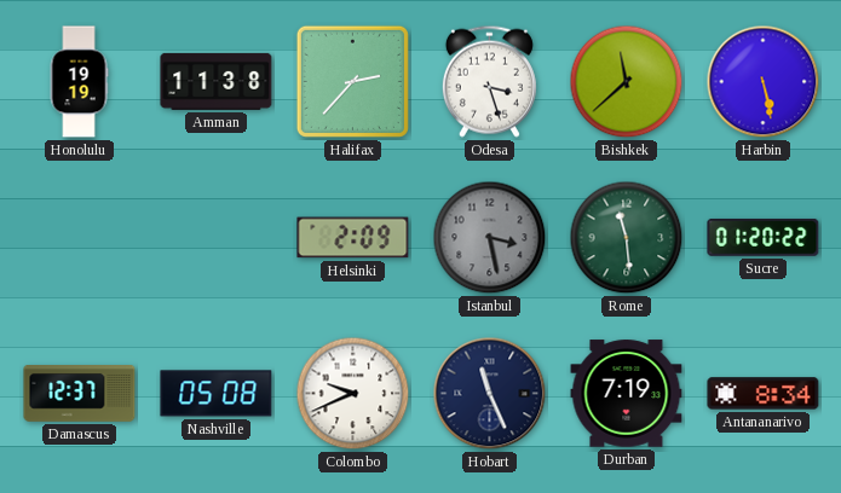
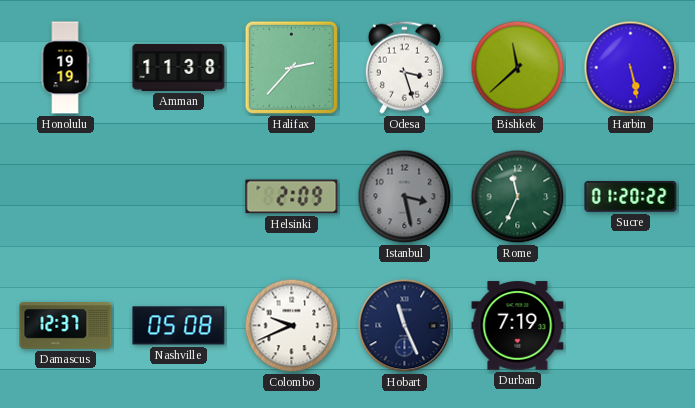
Rome: 11:29 -> 11:34 (518, 197)
Antananarivo: 8:34 -> none (764, 394)
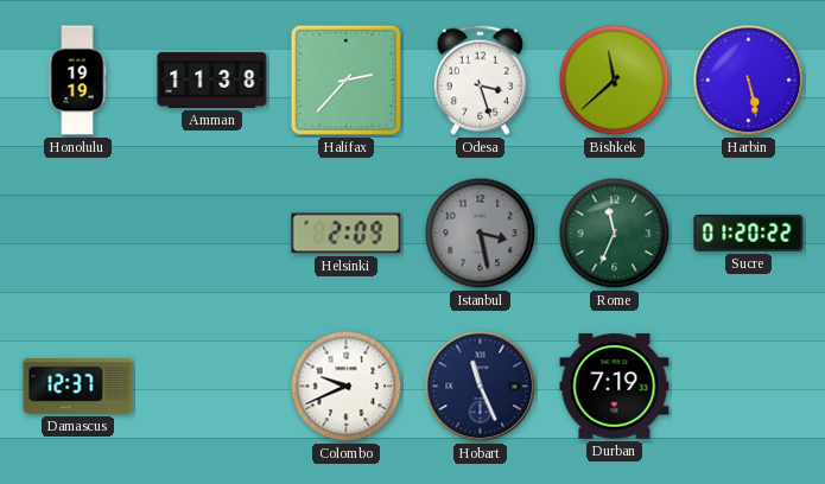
Nashville: 05:08 -> none (179, 326)
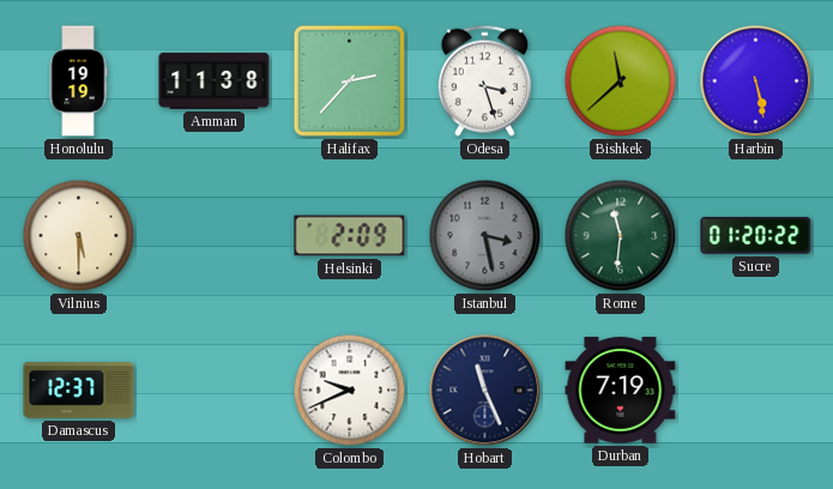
Vilnius: none -> 5:30 (79, 236)
Rome: 11:34 -> 11:31 (621, 236)
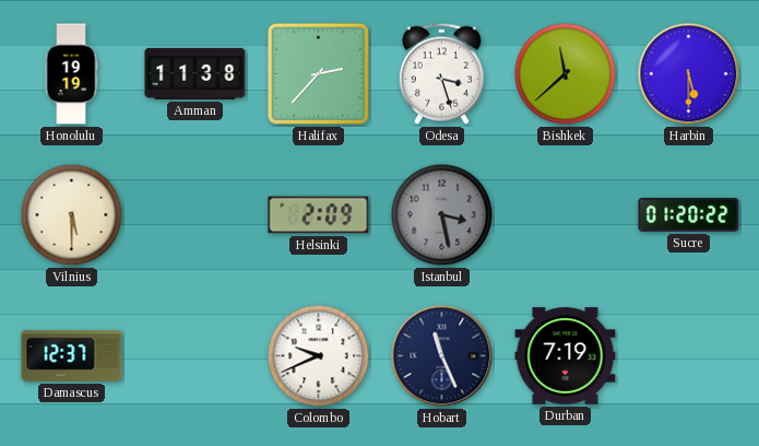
Harbin: 5:28 -> 5:30 (689, 74)
Rome: 11:31 -> none (621, 236)
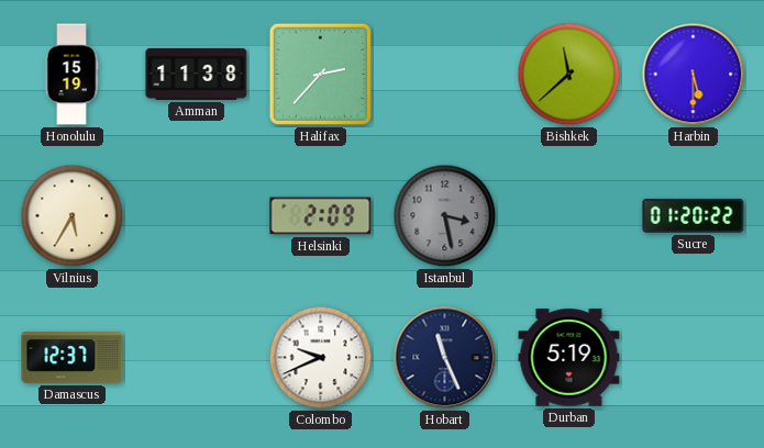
Honolulu: 19:19 -> 15:19 (71, 75)
Odesa: 3:27 -> none (441, 73)
Vilnius: 5:30 -> 5:35 (73, 216)
Durban: 7:19 -> 5:19 (569, 358)
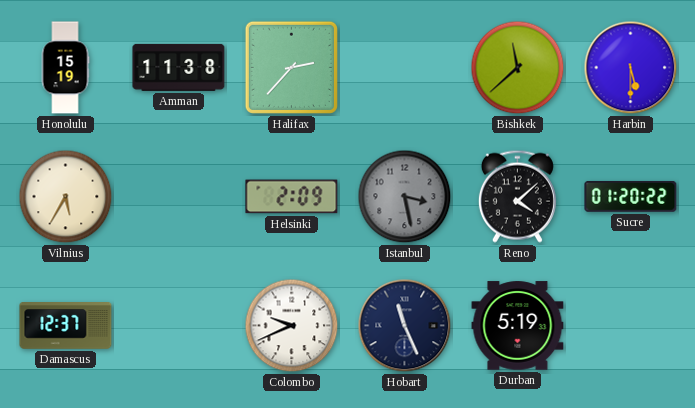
Reno: none -> 4:08 (517, 196)
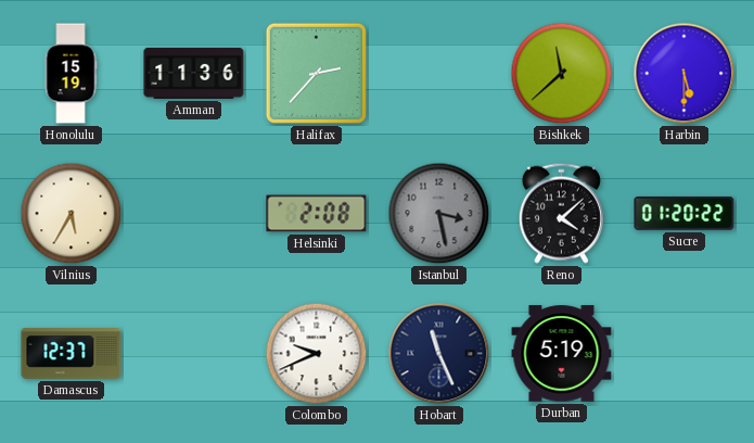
Amman: 11:38 -> 11:36 (194, 73)
Helsinki: 2:09 -> 2:08 (317, 214)
